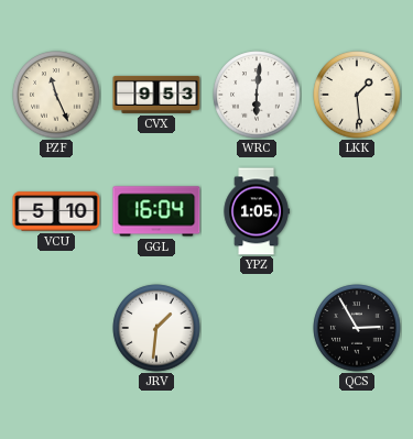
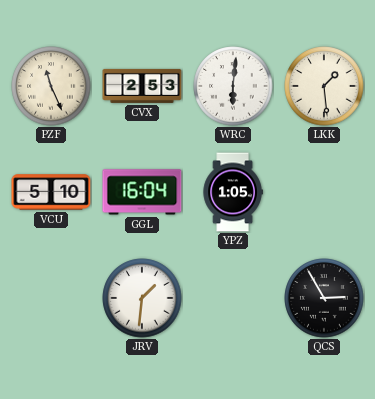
CVX: 9:53 -> 2:53 (142, 86)
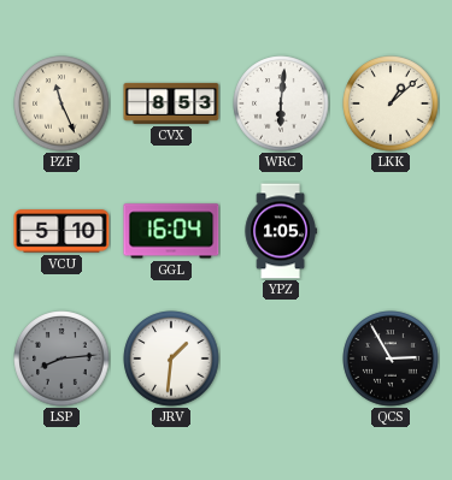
CVX: 2:53 -> 8:53 (171, 103)
LKK: 1:29 -> 1:08 (391, 103)
LSP: none -> 8:14 (61, 358)
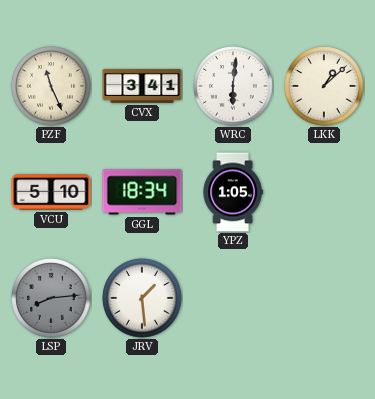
CVX: 8:53 -> 3:41 (142, 86)
GGL: 16:04 -> 18:34 (142, 192)
JRV: 1:31 -> 1:29 (142, 298)
QCS: 2:55 -> none (391, 358)
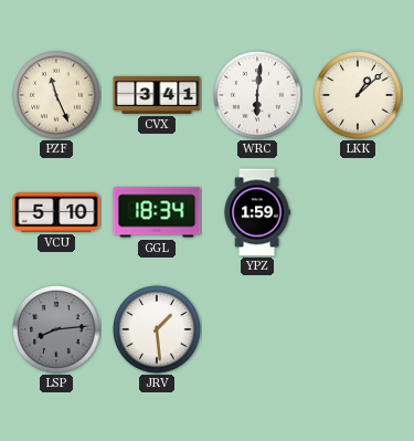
YPZ: 1:05 -> 1:59 (257, 212)
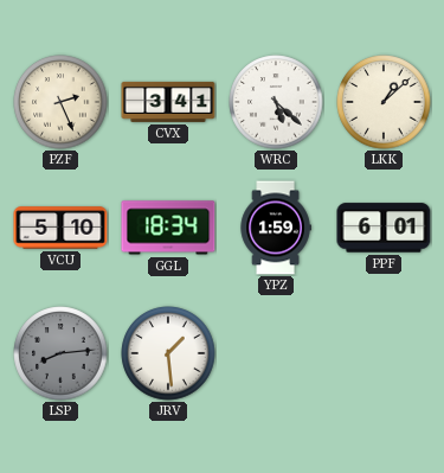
PZF: 11:26 -> 2:26 (60, 102)
WRC: 6:01 -> 5:22 (276, 102)
PPF: none -> 6:01 (384, 228)
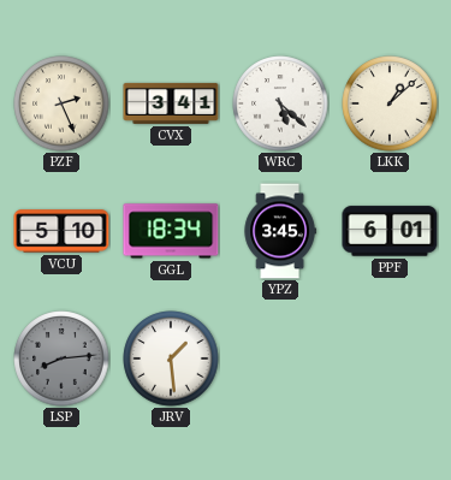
YPZ: 1:59 -> 3:45 (280, 231)
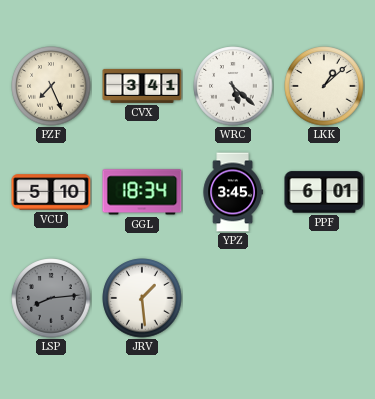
PZF: 2:26 -> 7:26 (51, 86)
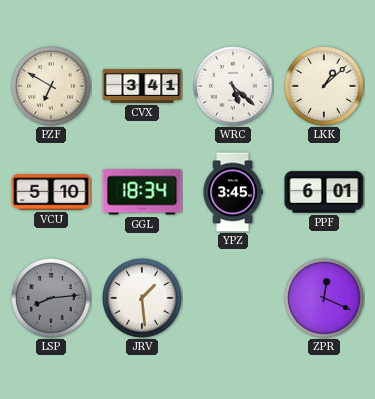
PZF: 7:26 -> 6:50 (51, 86)
ZPR: none -> 12:19 (324, 298)
